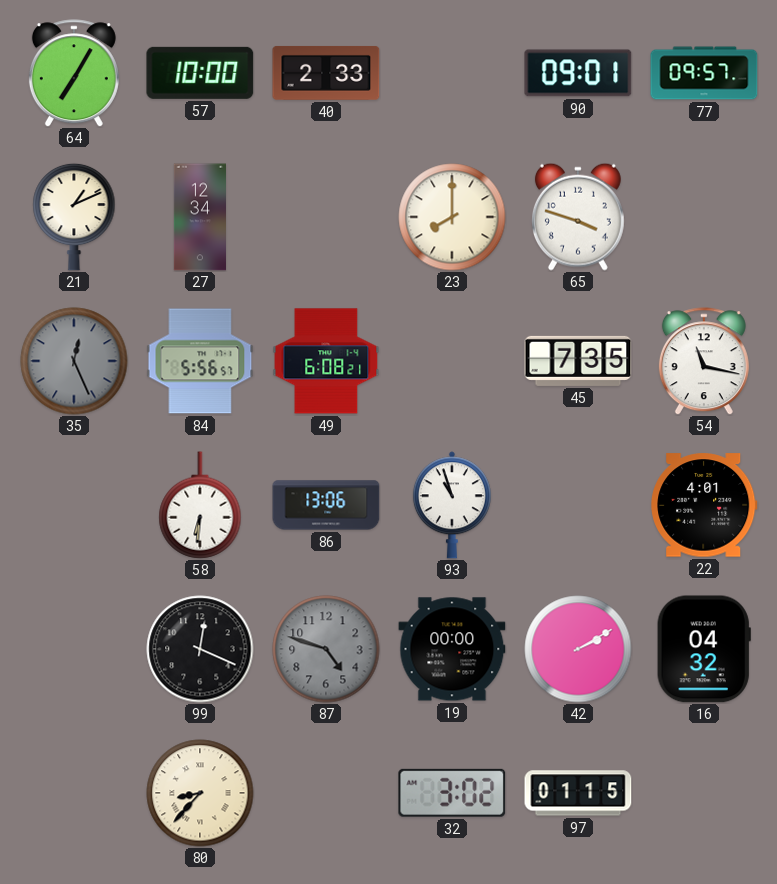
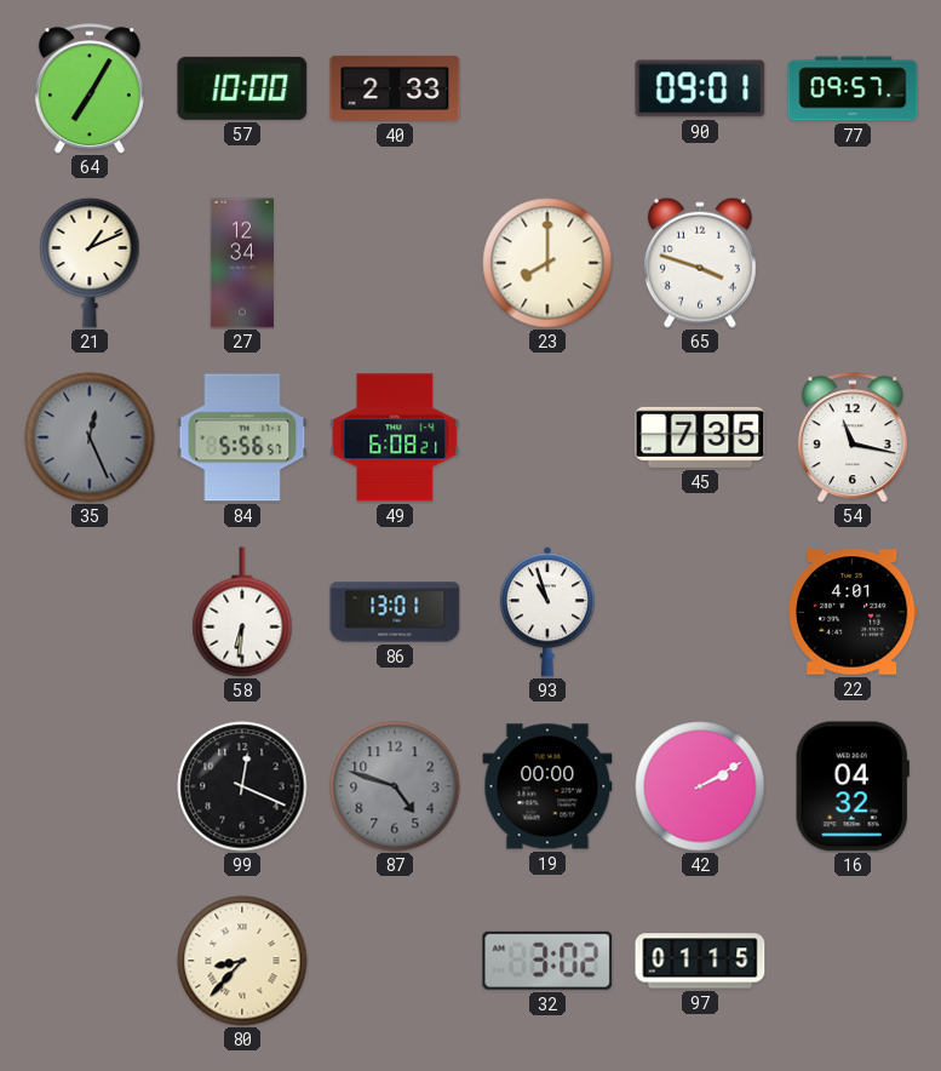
86: 13:06 -> 13:01 (395, 612)
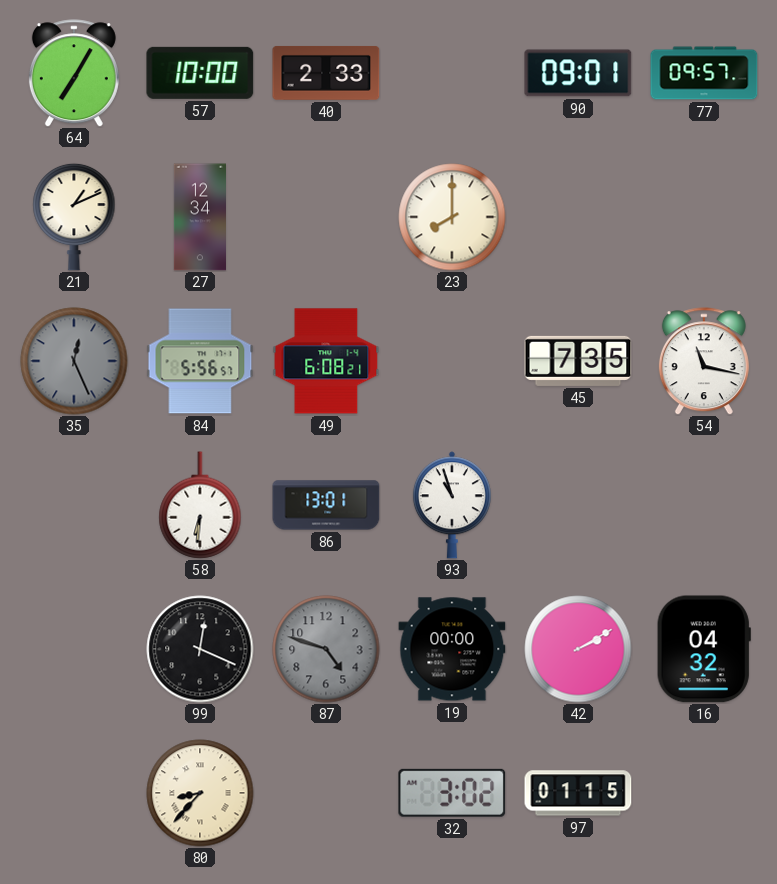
65: 3:48 -> none (700, 263)
22: 4:01 -> none (853, 612)
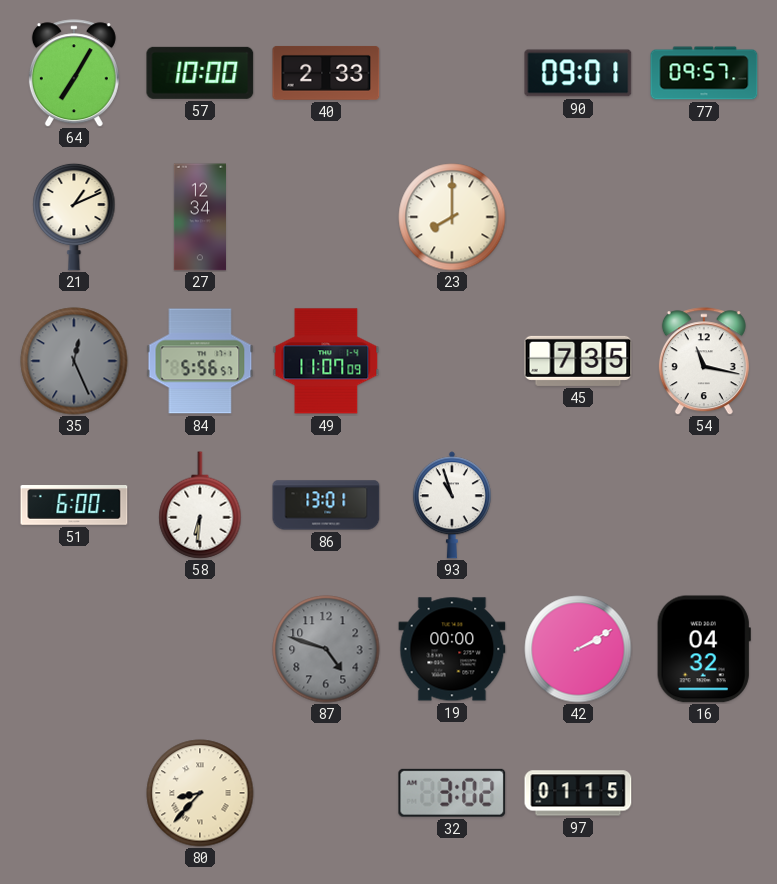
49: 6:08 -> 11:07 (326, 361)
51: none -> 6:00 (74, 505)
99: 12:19 -> none (200, 649)
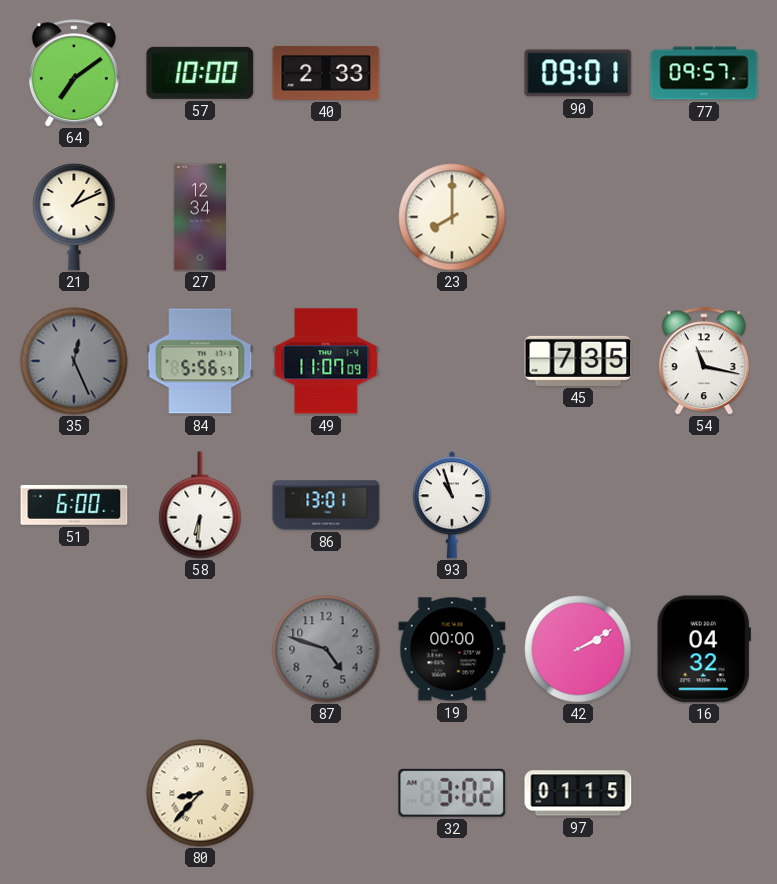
64: 7:05 -> 7:09 (74, 73)
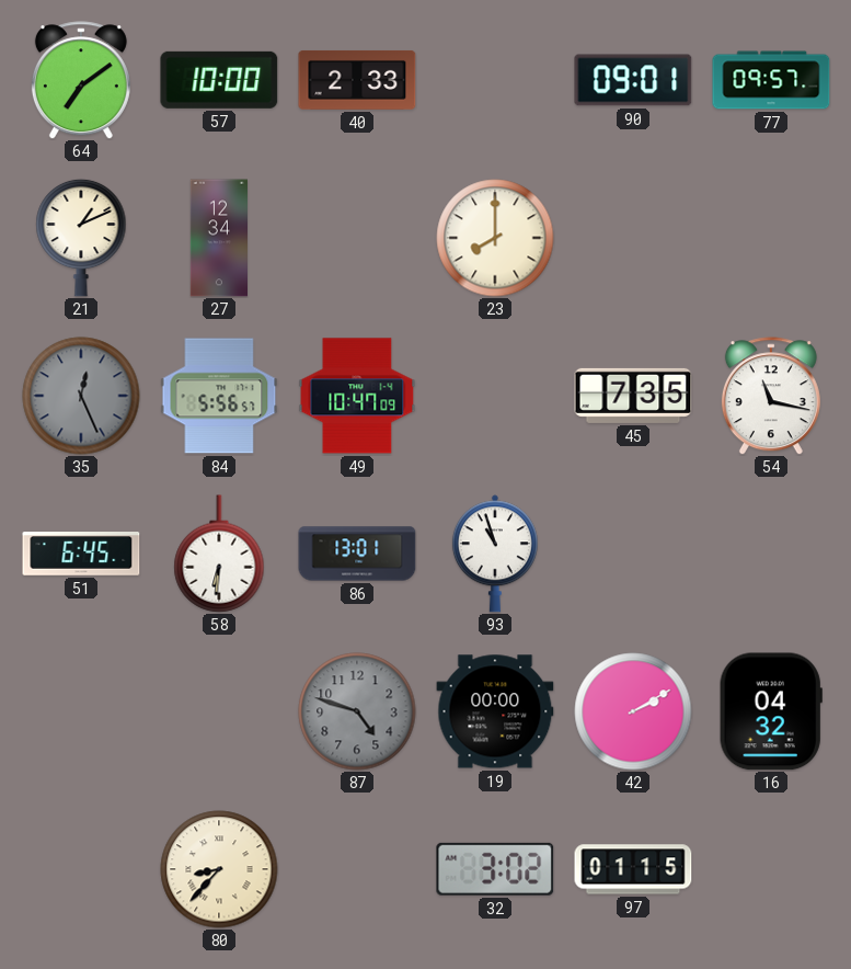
49: 11:07 -> 10:47 (357, 396)
51: 6:00 -> 6:45 (81, 554)
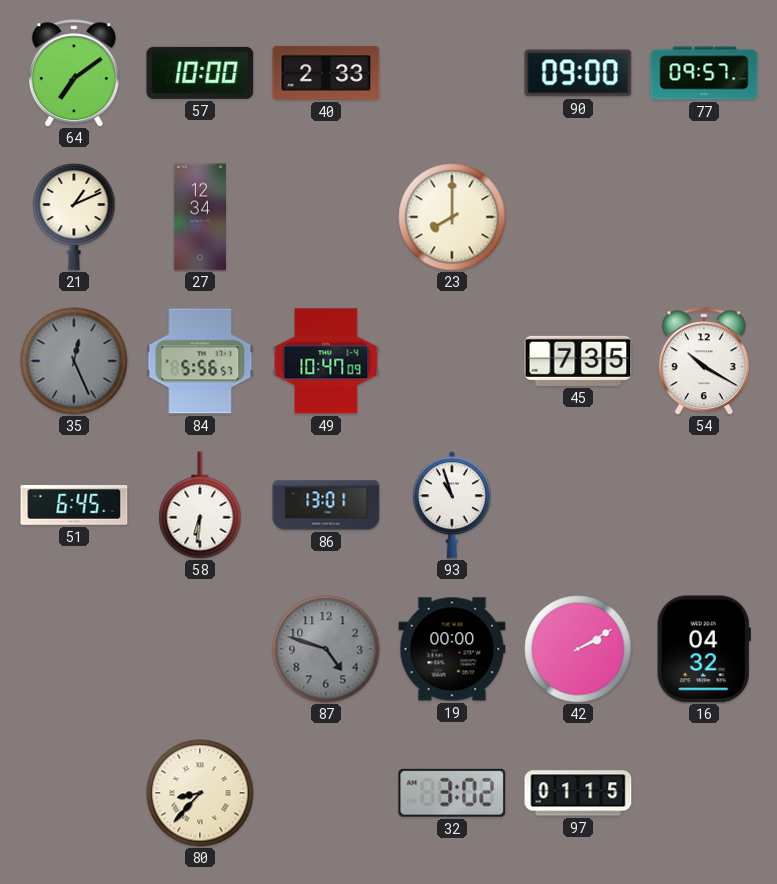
90: 09:01 -> 09:00 (578, 73)
54: 11:17 -> 10:20 (704, 361)
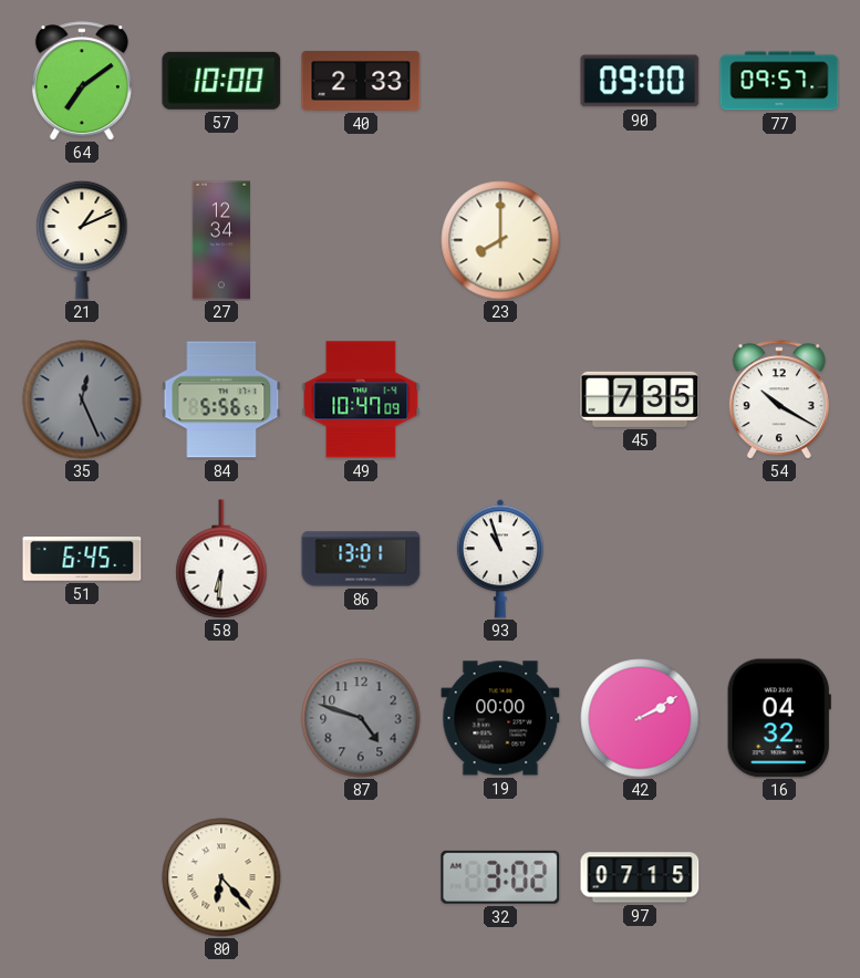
80: 8:37 -> 6:23 (221, 877)
97: 01:15 -> 07:15 (640, 877)
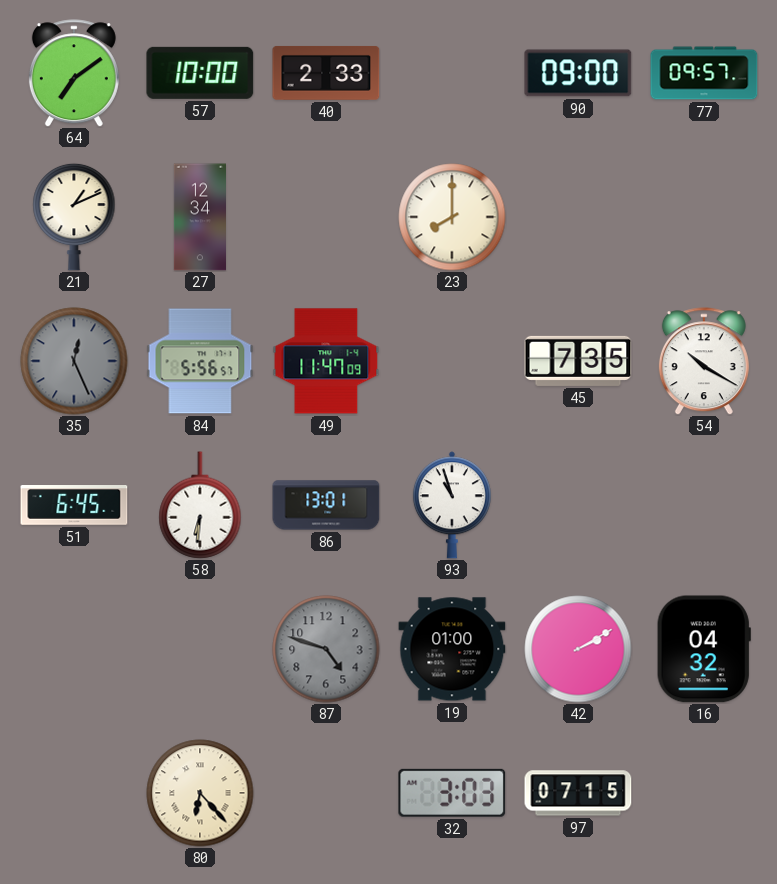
49: 10:47 -> 11:47 (326, 361)
19: 00:00 -> 01:00 (452, 649)
32: 3:02 -> 3:03 (452, 793)
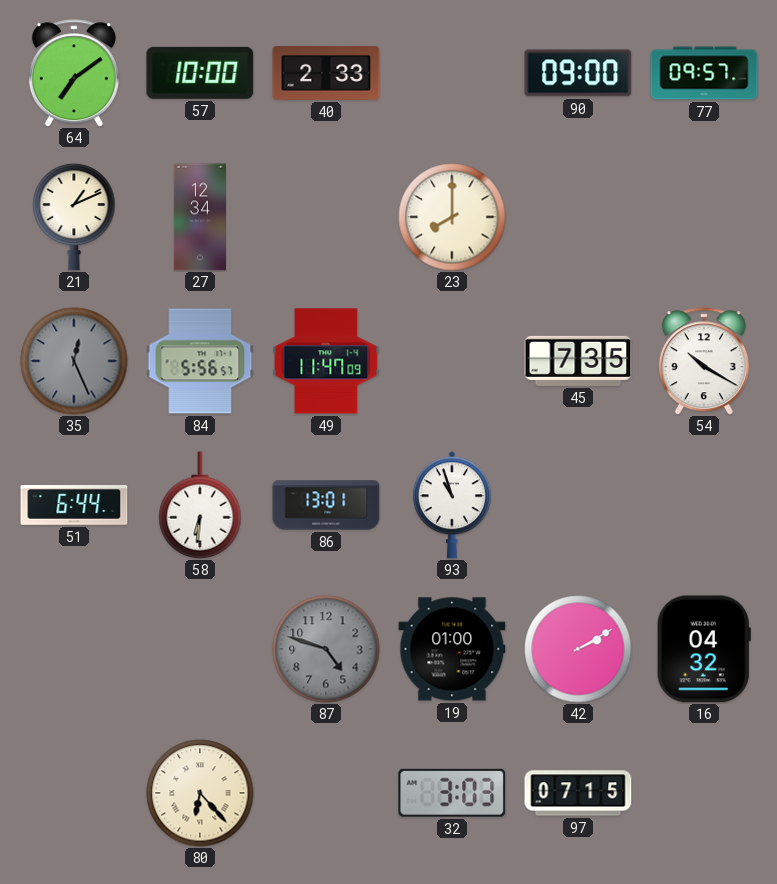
51: 6:45 -> 6:44 (74, 505)
